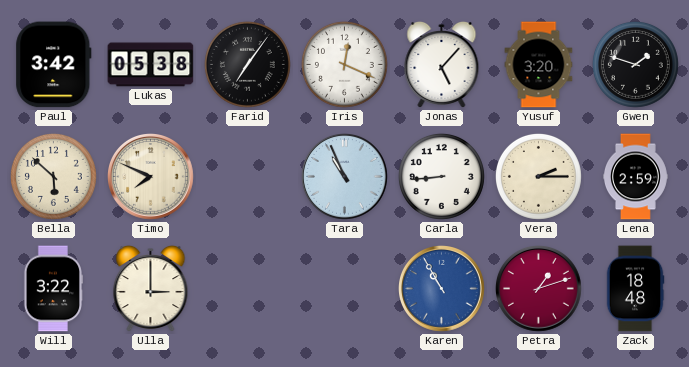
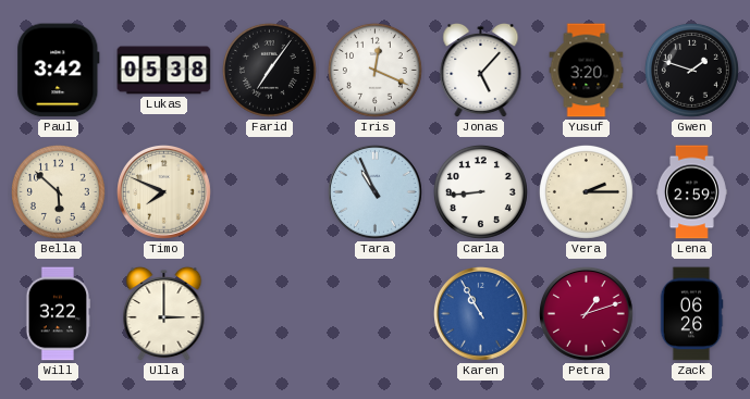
Zack: 18:48 -> 06:26 (691, 314)
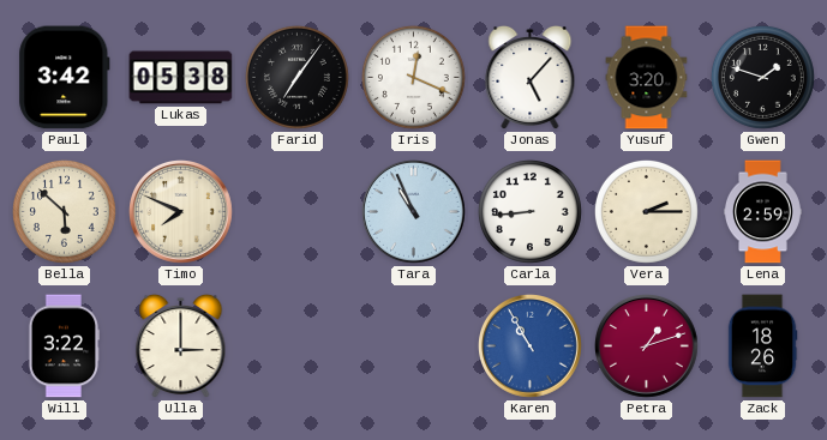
Zack: 06:26 -> 18:26 (762, 346)
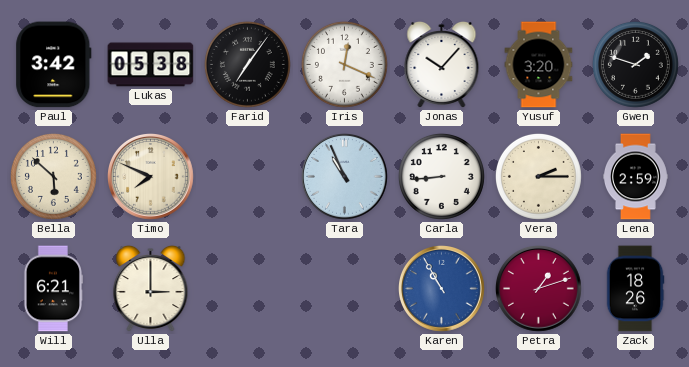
Jonas: 5:07 -> 10:07 (442, 65)
Will: 3:22 -> 6:21 (52, 289)
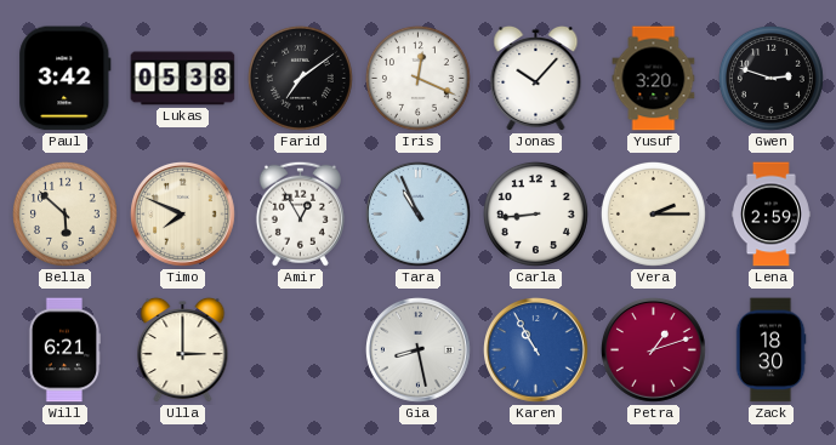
Farid: 7:06 -> 7:09 (300, 78)
Gwen: 1:48 -> 2:48 (770, 78)
Amir: none -> 12:55 (300, 213)
Gia: none -> 8:28 (419, 350)
Zack: 18:26 -> 18:30 (770, 350)
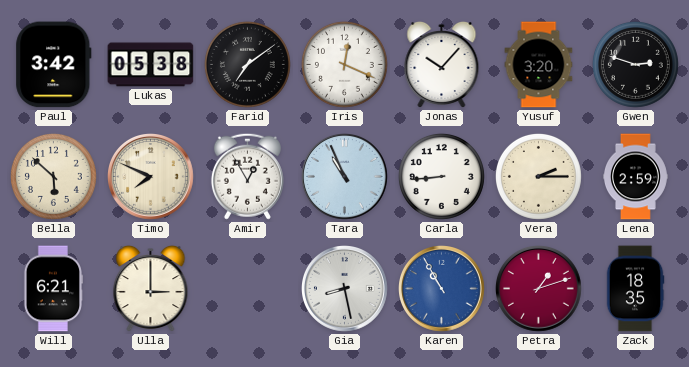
Zack: 18:30 -> 18:35 (635, 289)
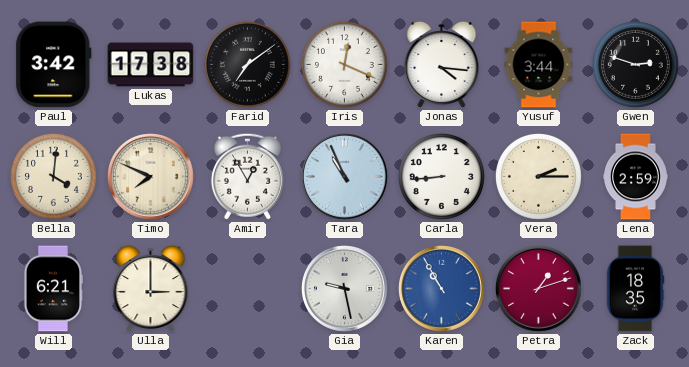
Lukas: 05:38 -> 17:38 (151, 65)
Jonas: 10:07 -> 4:16 (442, 65)
Yusuf: 3:20 -> 3:44 (539, 65)
Bella: 5:52 -> 4:01 (53, 176)
Gia: 8:28 -> 9:28 (345, 289)
